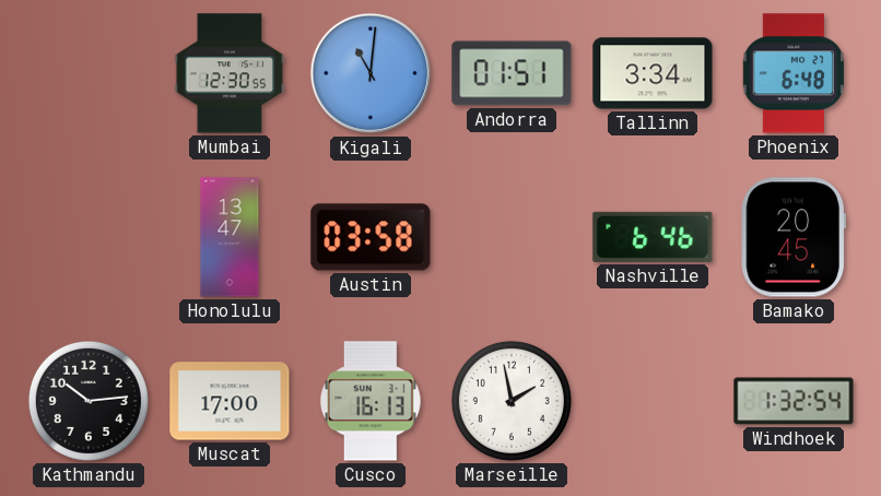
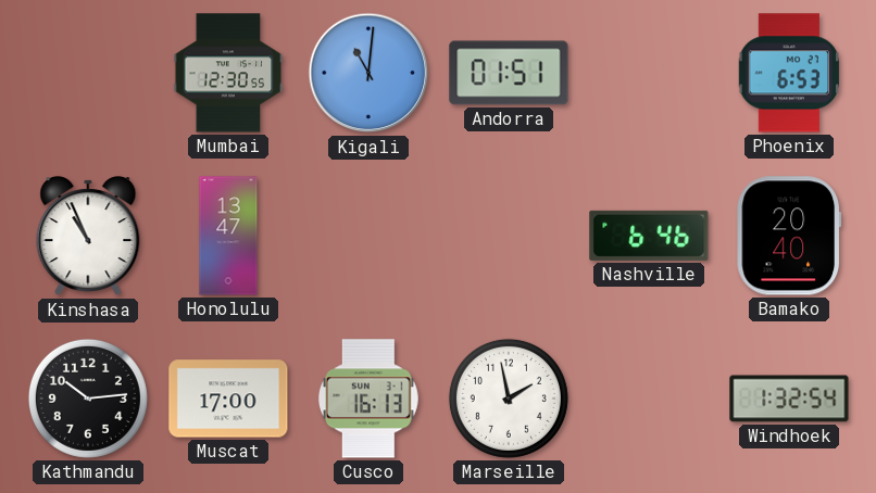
Tallinn: 3:34 -> none (653, 73)
Phoenix: 6:48 -> 6:53 (788, 73)
Kinshasa: none -> 10:56 (88, 237)
Austin: 03:58 -> none (371, 237)
Bamako: 20:45 -> 20:40 (788, 236)
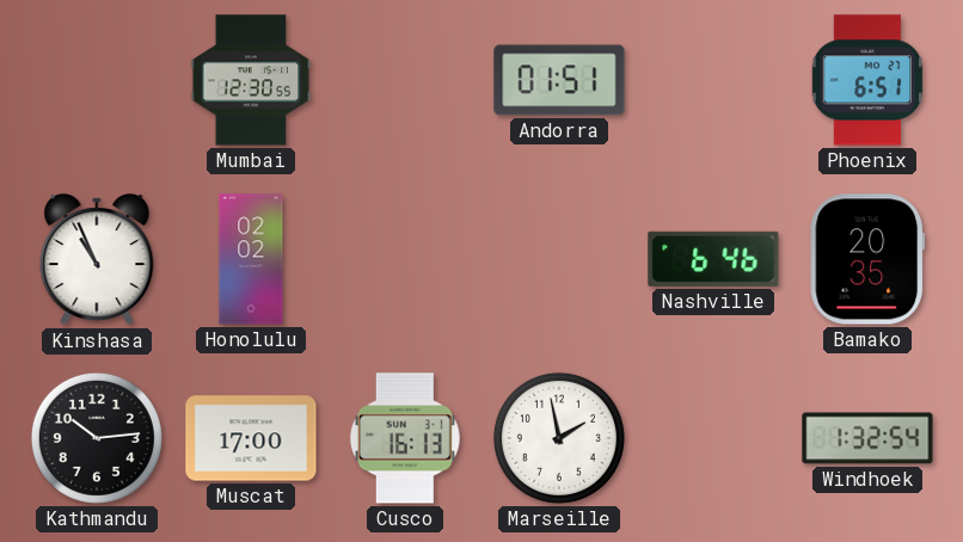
Kigali: 11:01 -> none (368, 73)
Phoenix: 6:53 -> 6:51 (866, 80)
Honolulu: 13:47 -> 02:02 (251, 259)
Bamako: 20:40 -> 20:35 (866, 259)
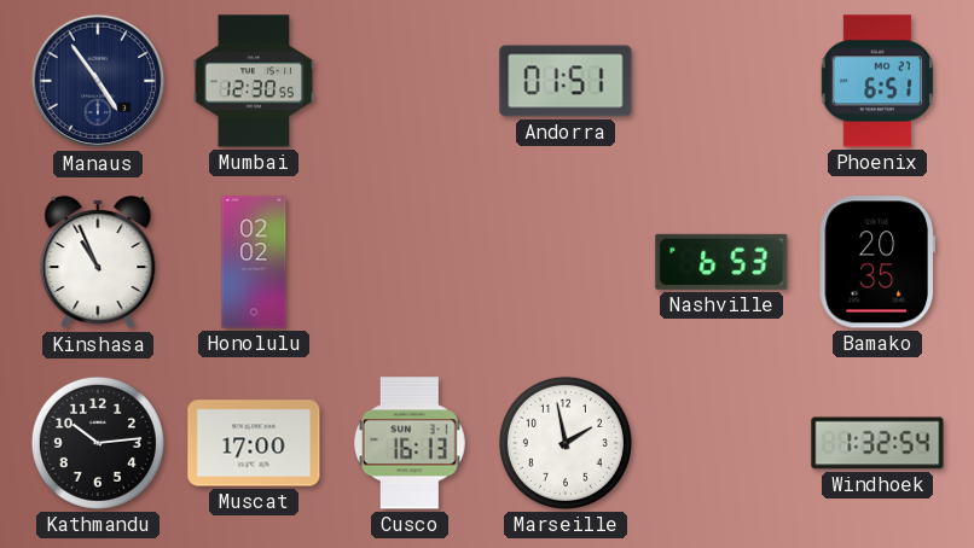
Manaus: none -> 4:54 (98, 81)
Nashville: 6:46 -> 6:53 (721, 262)
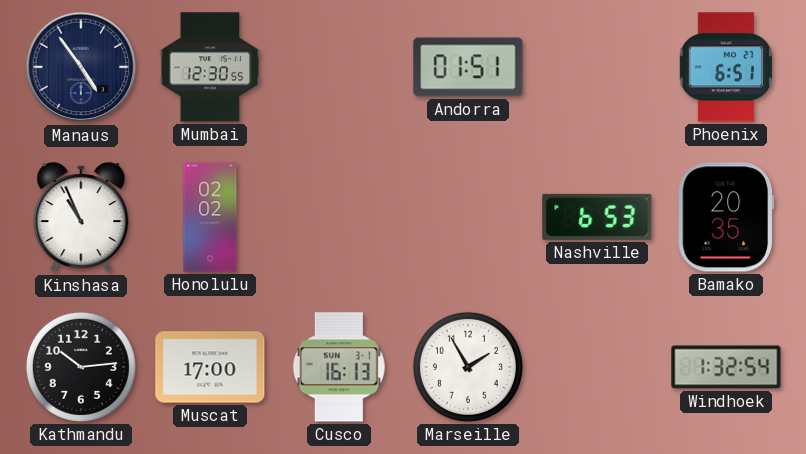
Marseille: 1:58 -> 1:55 (468, 367)
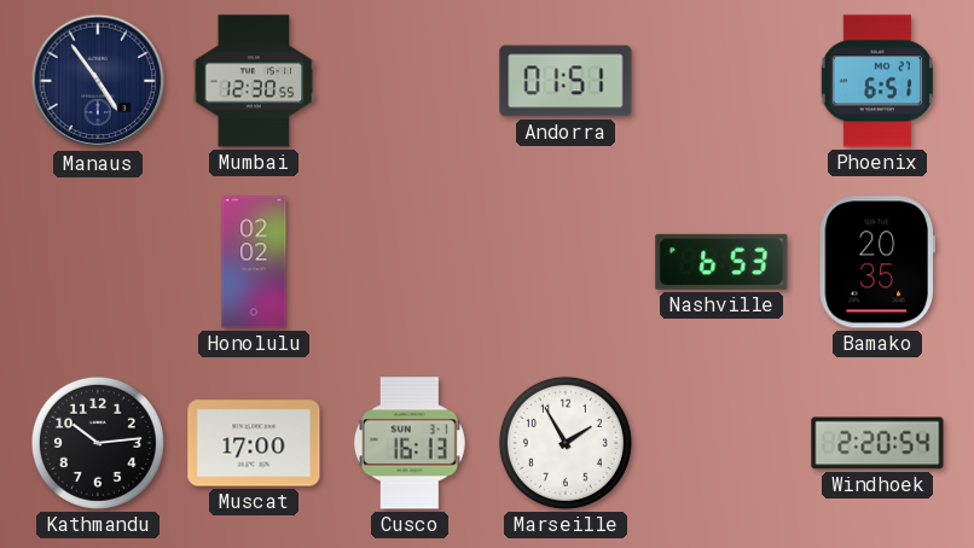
Kinshasa: 10:56 -> none (81, 218)
Windhoek: 1:32 -> 2:20 (877, 443)
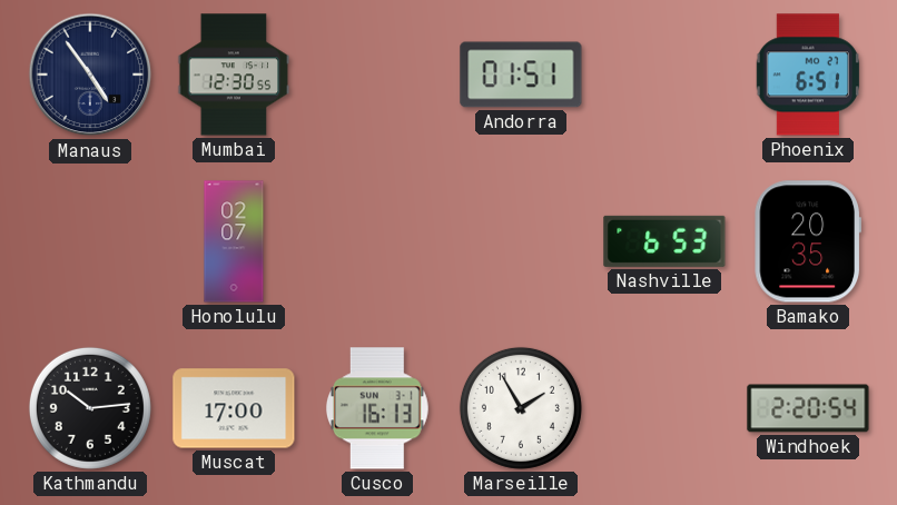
Honolulu: 02:02 -> 02:07 (234, 241)
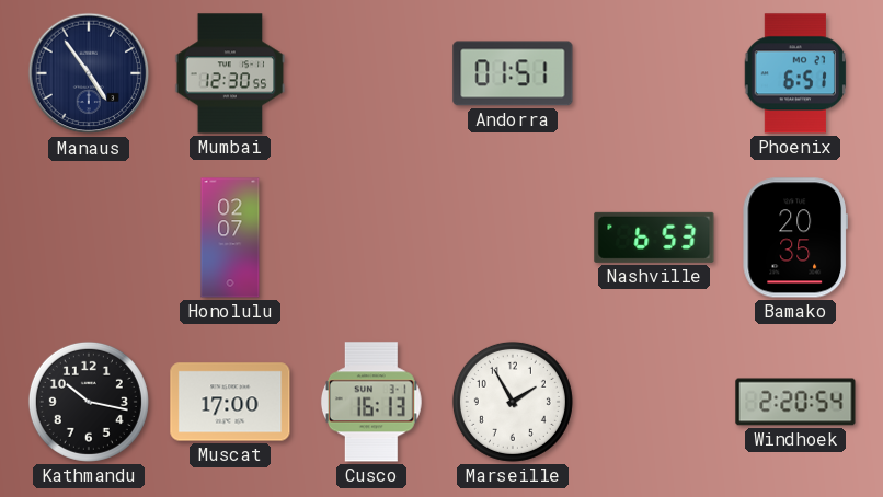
Kathmandu: 10:14 -> 10:17 (89, 402)
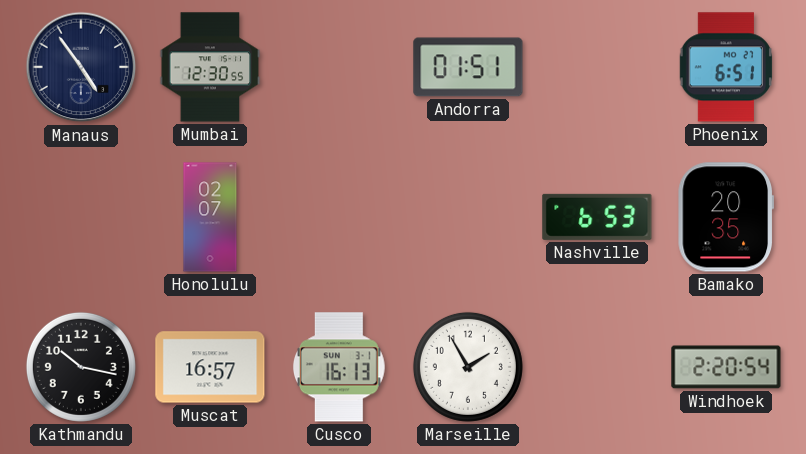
Muscat: 17:00 -> 16:57 (210, 367)
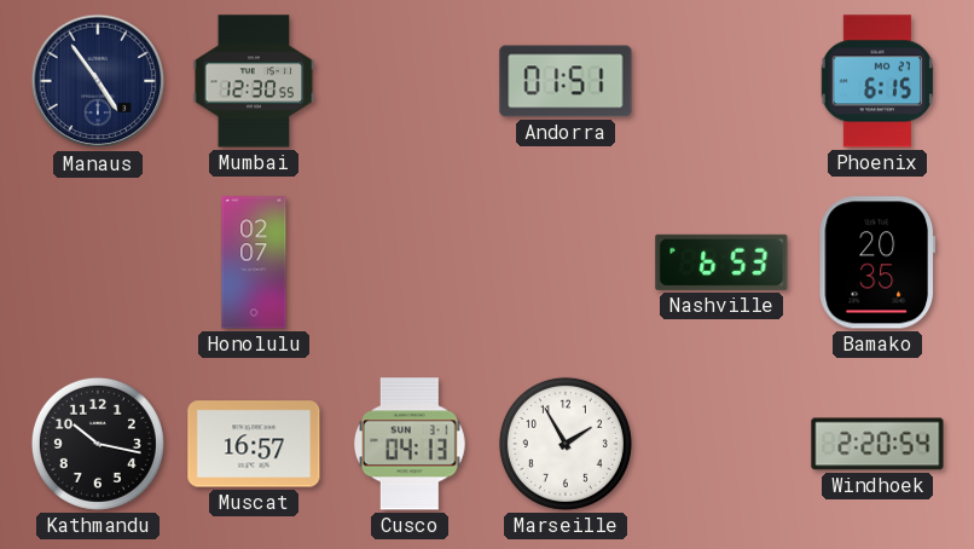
Phoenix: 6:51 -> 6:15 (876, 81)
Cusco: 16:13 -> 04:13 (410, 444)
